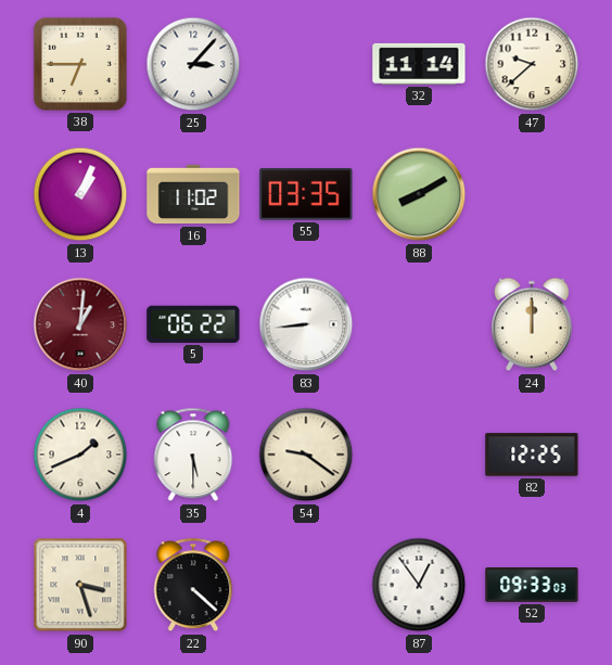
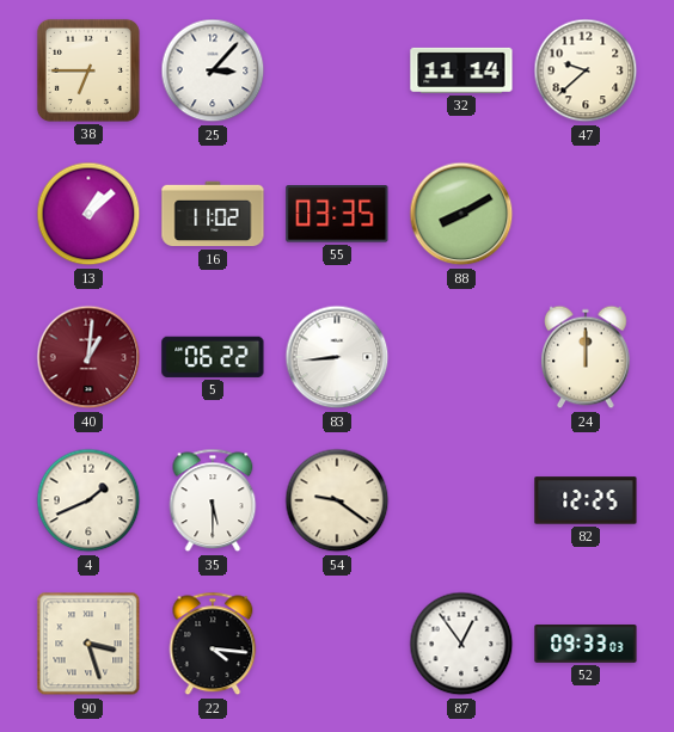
13: 1:04 -> 1:08 (88, 214)
22: 4:22 -> 4:16 (213, 644)
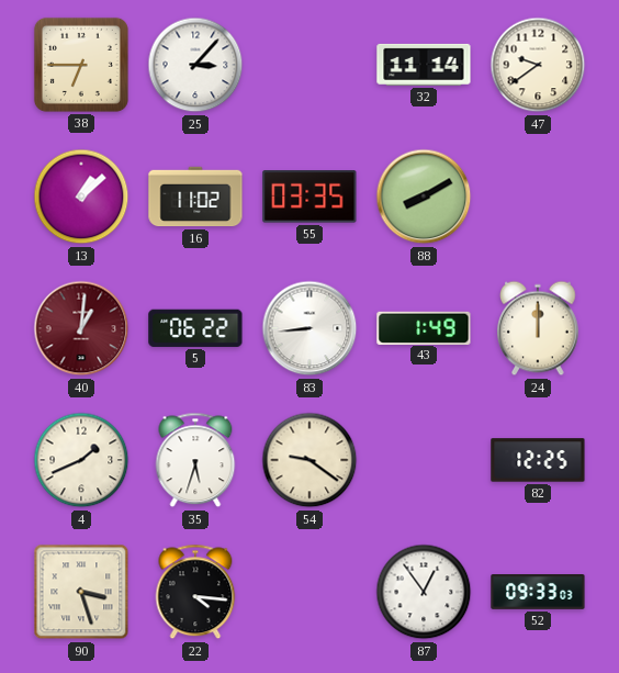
47: 9:38 -> 9:39 (538, 65)
43: none -> 1:49 (424, 327)
35: 5:30 -> 5:33 (195, 460)
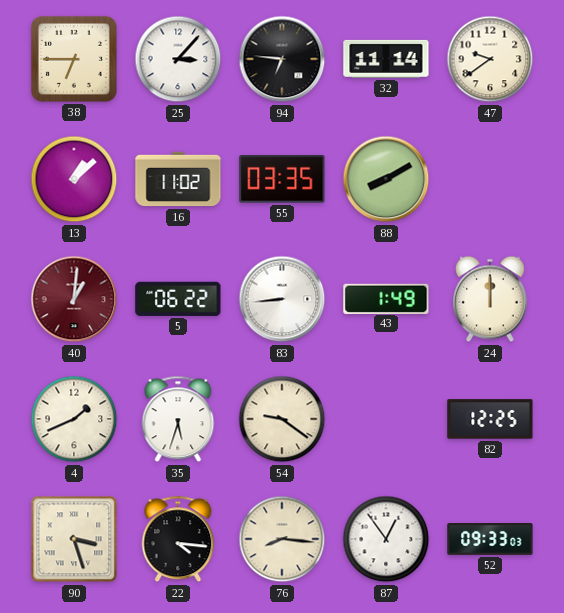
94: none -> 6:46 (282, 59)
76: none -> 8:16 (282, 539)
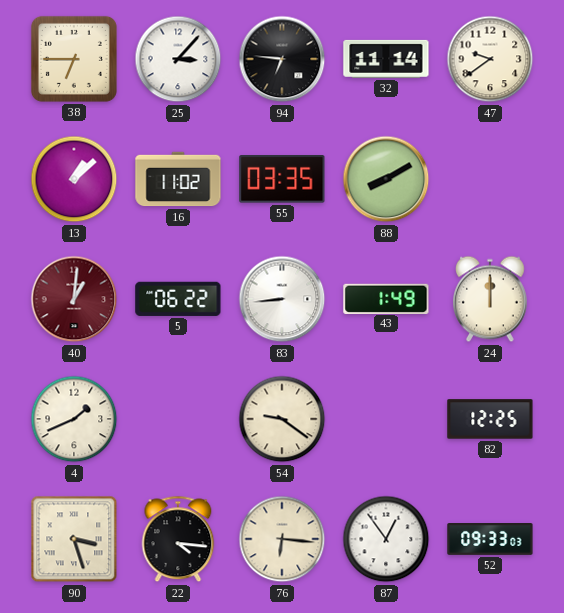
35: 5:33 -> none (178, 419)
76: 8:16 -> 6:16 (282, 539)
